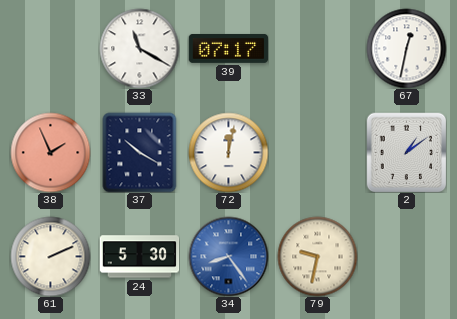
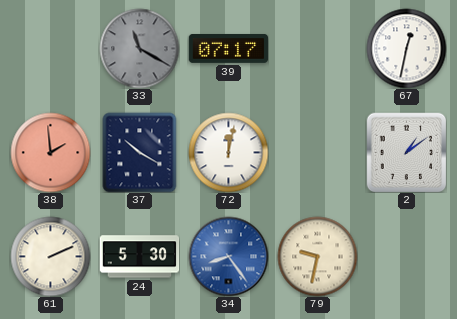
33 dial: white -> grey (139, 48)
38: 1:56 -> 1:59 (50, 152)
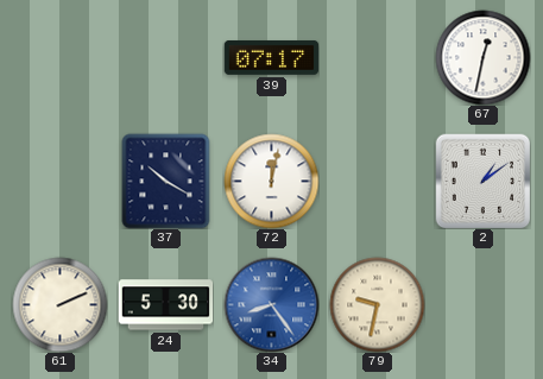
33: 11:20 -> none (139, 48)
38: 1:59 -> none (50, 152)
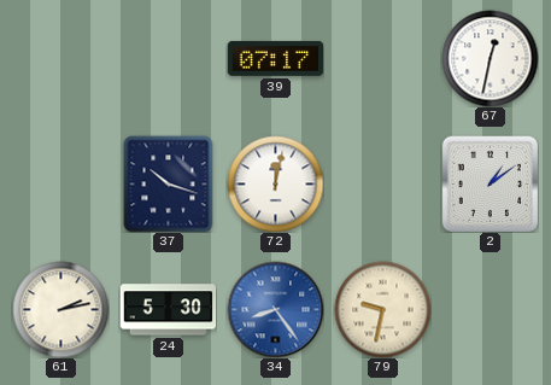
37: 10:20 -> 10:18 (169, 183)
61: 2:11 -> 2:13 (60, 309)
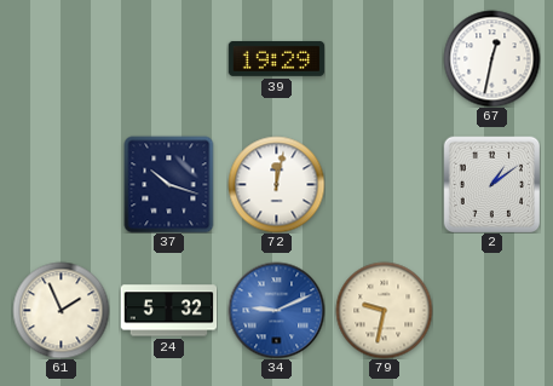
39: 07:17 -> 19:29 (276, 58)
61: 2:13 -> 1:56 (61, 310)
24: 5:30 -> 5:32 (168, 311)
34: 8:24 -> 9:11 (276, 310)
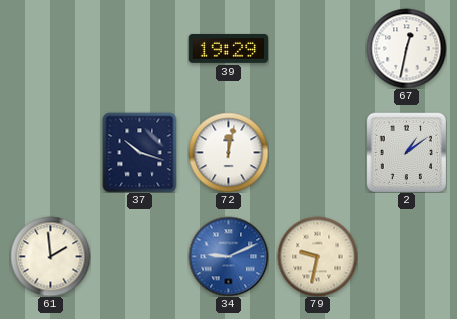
61: 1:56 -> 1:59 (50, 256)
24: 5:32 -> none (168, 311)
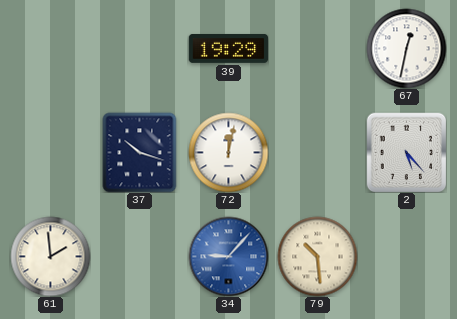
2: 1:09 -> 5:23 (406, 152)
34: 9:11 -> 9:07 (228, 256)
79: 9:32 -> 10:29 (317, 256)
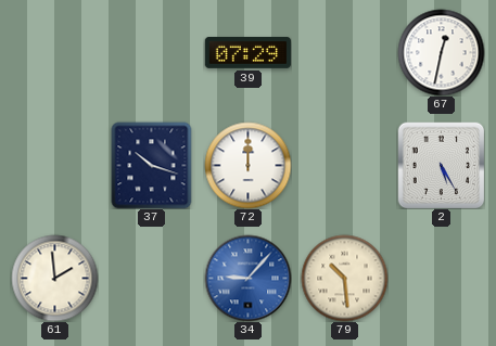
39: 19:29 -> 07:29 (247, 52)
72: 12:02 -> 12:00 (247, 165)
2: 5:23 -> 5:25 (441, 165)
